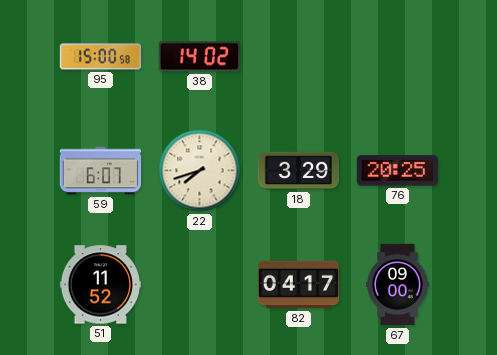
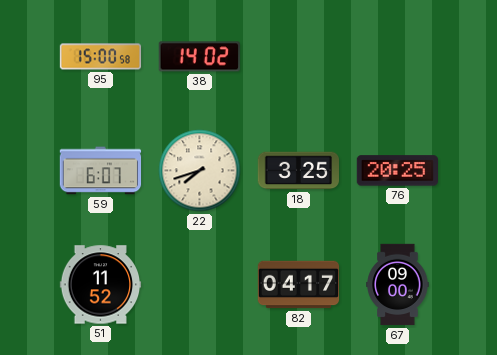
18: 3:29 -> 3:25 (299, 171)
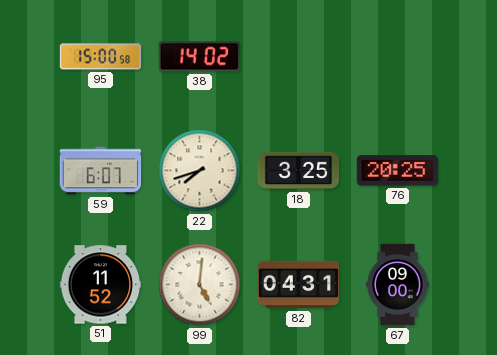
99: none -> 5:01 (200, 285)
82: 04:17 -> 04:31 (299, 285)
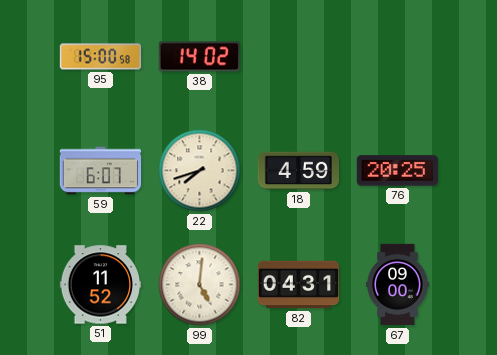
18: 3:25 -> 4:59 (299, 171)
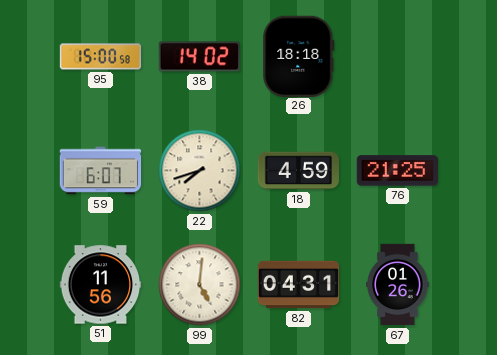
26: none -> 18:18 (299, 56)
76: 20:25 -> 21:25 (397, 171)
51: 11:52 -> 11:56 (101, 285)
67: 09:00 -> 01:26 (398, 285)
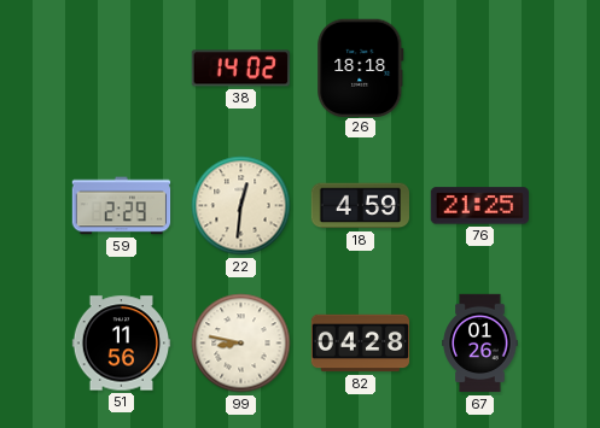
95: 15:00 -> none (101, 57)
59: 6:07 -> 2:29 (122, 206)
22: 7:42 -> 12:31 (241, 206)
99: 5:01 -> 8:47 (241, 344)
82: 04:31 -> 04:28 (361, 344)
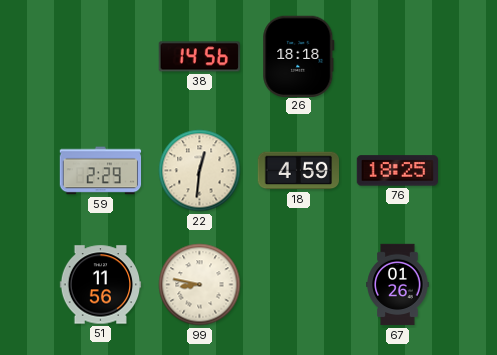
38: 14:02 -> 14:56 (199, 57)
76: 21:25 -> 18:25 (397, 171)
82: 04:28 -> none (361, 344)
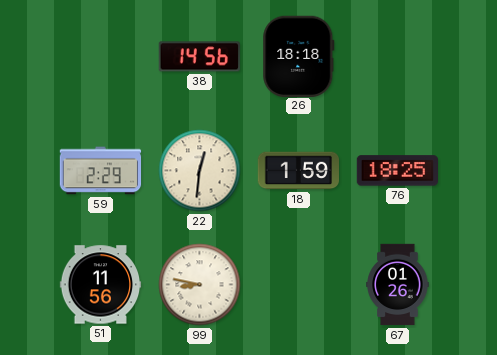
18: 4:59 -> 1:59 (299, 171)
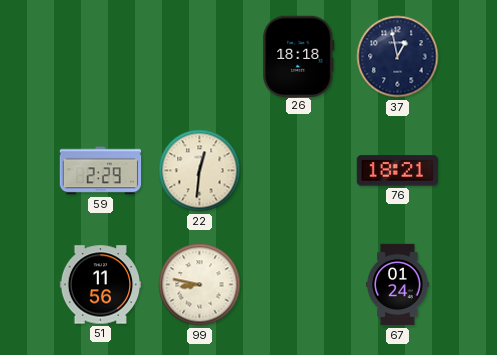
38: 14:56 -> none (199, 57)
37: none -> 12:58 (398, 57)
18: 1:59 -> none (299, 171)
76: 18:25 -> 18:21 (397, 171)
67: 01:26 -> 01:24 (398, 285)
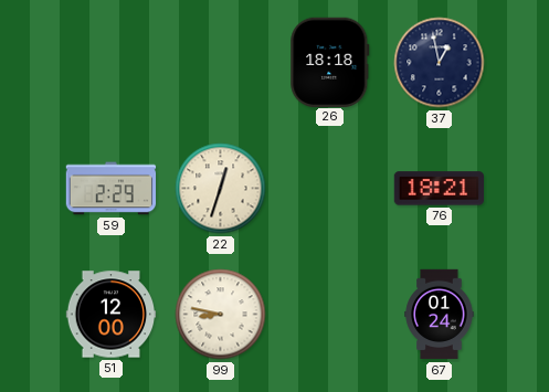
22: 12:31 -> 12:33 (221, 189)
51: 11:56 -> 12:00 (112, 315)
